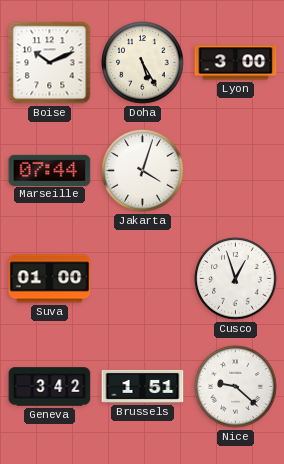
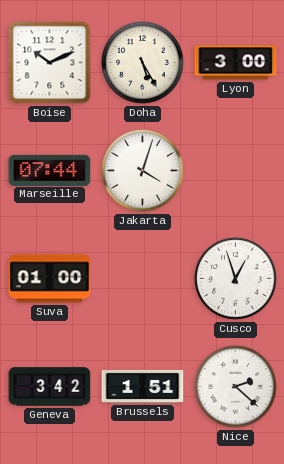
Nice: 9:22 -> 2:22 (236, 387)
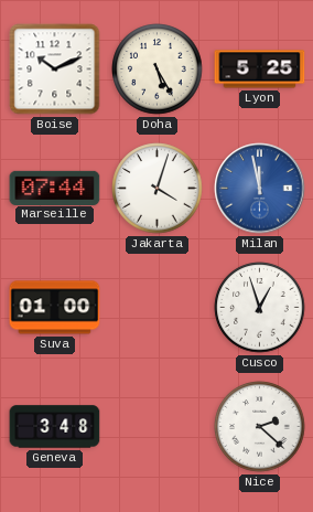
Lyon: 3:00 -> 5:25 (260, 70)
Milan: none -> 11:58 (260, 189)
Geneva: 3:42 -> 3:48 (55, 427)
Brussels: 1:51 -> none (143, 386)
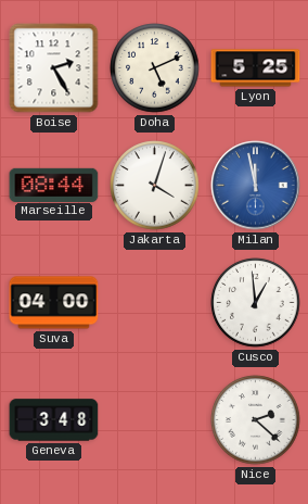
Boise: 10:11 -> 2:25 (54, 68)
Doha: 5:25 -> 5:11 (155, 68)
Marseille: 07:44 -> 08:44 (54, 185)
Suva: 01:00 -> 04:00 (54, 303)
Cusco: 12:57 -> 12:59 (256, 303)
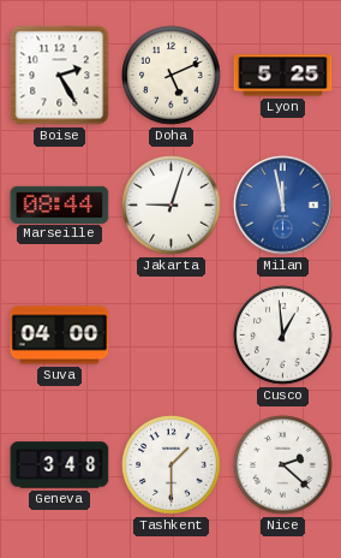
Jakarta: 4:03 -> 9:03 (172, 206)
Tashkent: none -> 1:30 (172, 465)
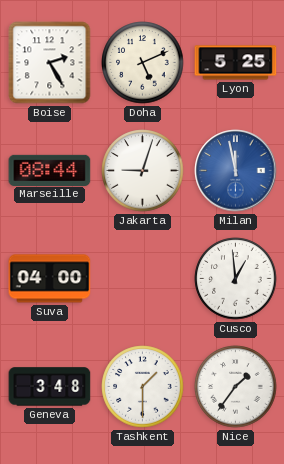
Nice: 2:22 -> 1:36 (236, 387)
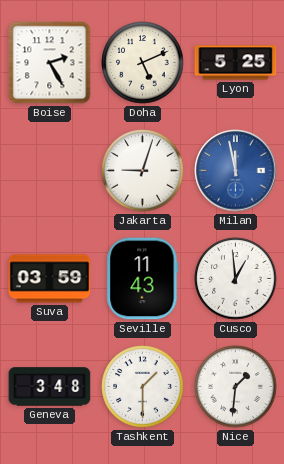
Marseille: 08:44 -> none (50, 170)
Suva: 04:00 -> 03:59 (50, 279)
Seville: none -> 11:43 (143, 279)
Nice: 1:36 -> 1:31 (236, 387)
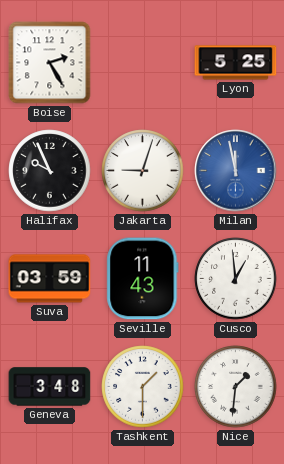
Doha: 5:11 -> none (143, 63)
Halifax: none -> 9:56 (50, 171)
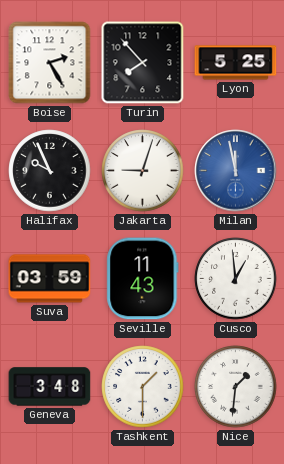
Turin: none -> 7:53 (143, 63)
